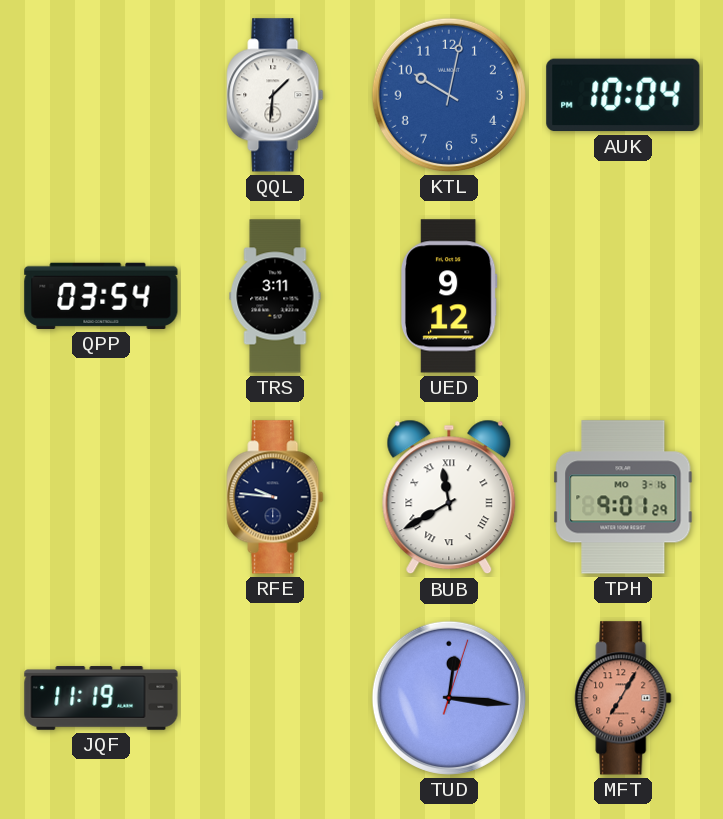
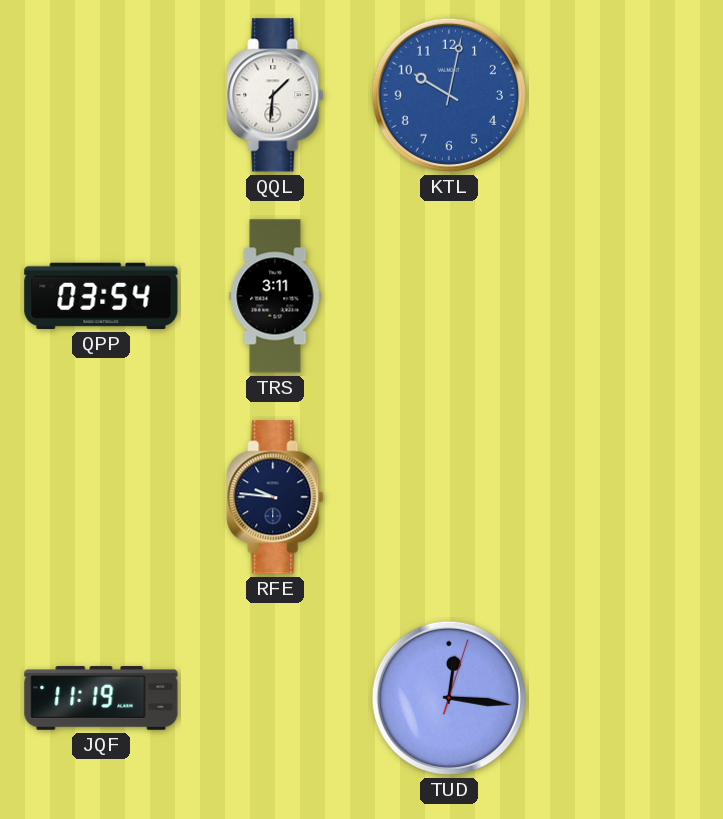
AUK: 10:04 -> none (623, 95)
UED: 9:12 -> none (449, 296)
BUB: 11:40 -> none (449, 497)
TPH: 9:01 -> none (623, 497)
MFT: 7:05 -> none (623, 698)
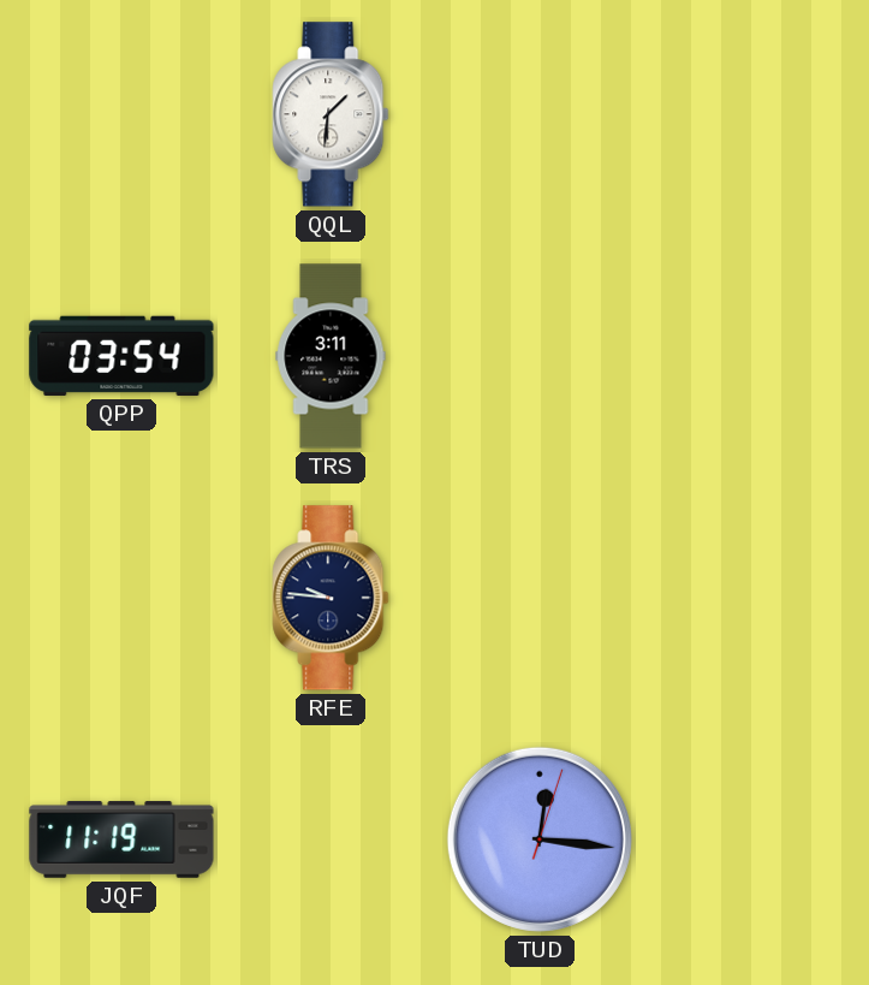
KTL: 10:02 -> none (449, 95)
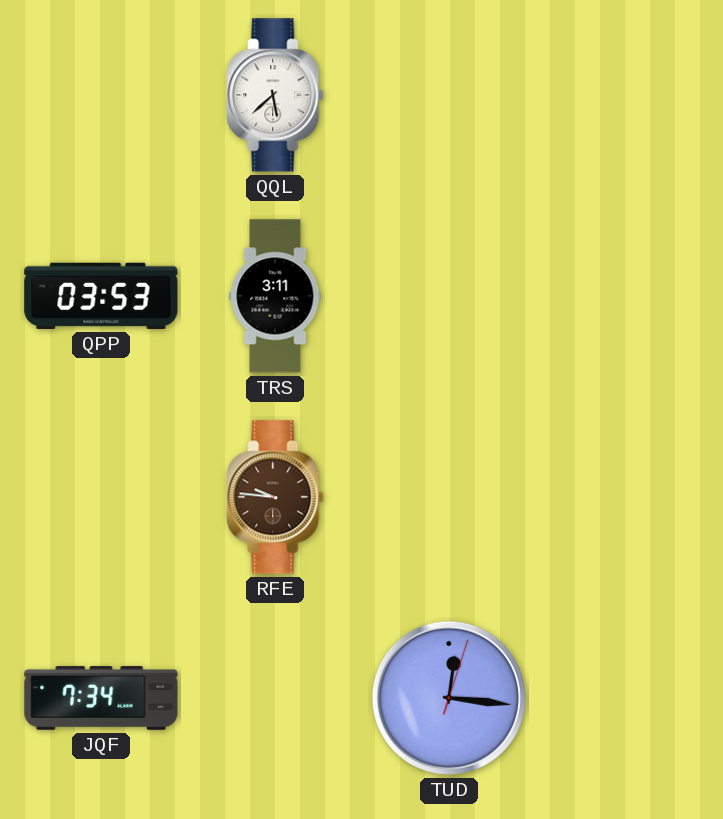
QQL: 1:31 -> 5:38 (275, 95)
QPP: 03:54 -> 03:53 (101, 296)
RFE dial: navy -> brown (275, 497)
JQF: 11:19 -> 7:34 (101, 698)
